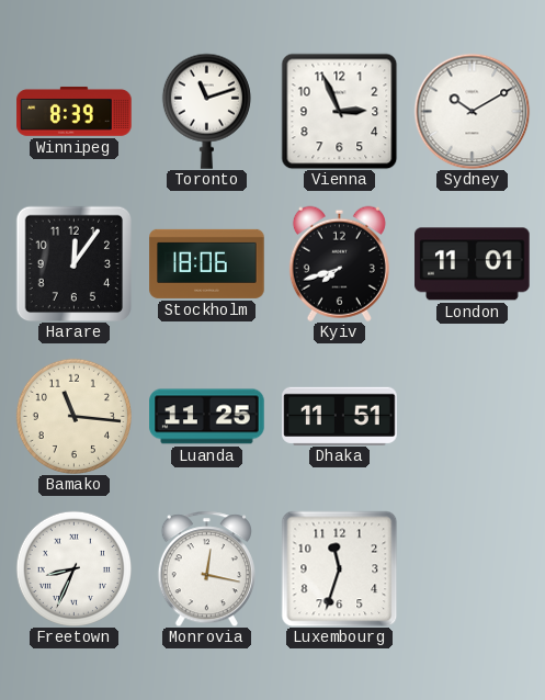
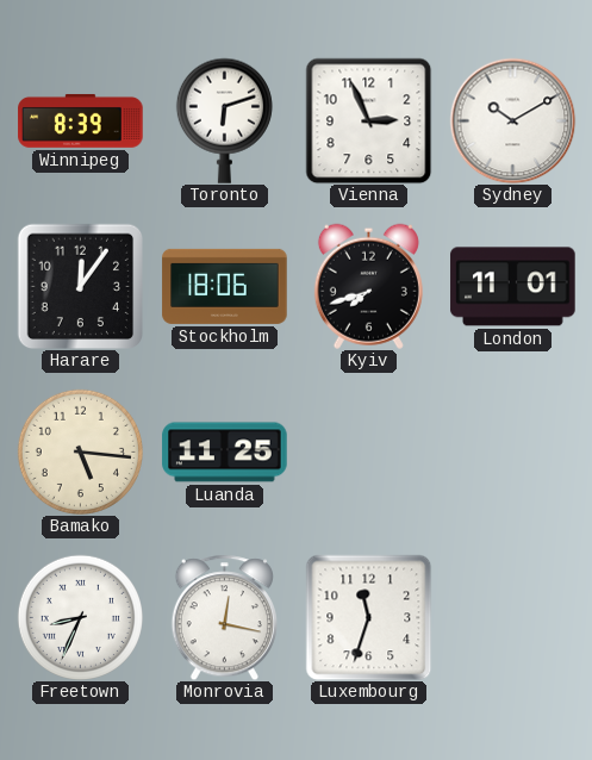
Toronto: 11:12 -> 6:12 (224, 120)
Bamako: 11:16 -> 5:16 (80, 451)
Dhaka: 11:51 -> none (340, 416)
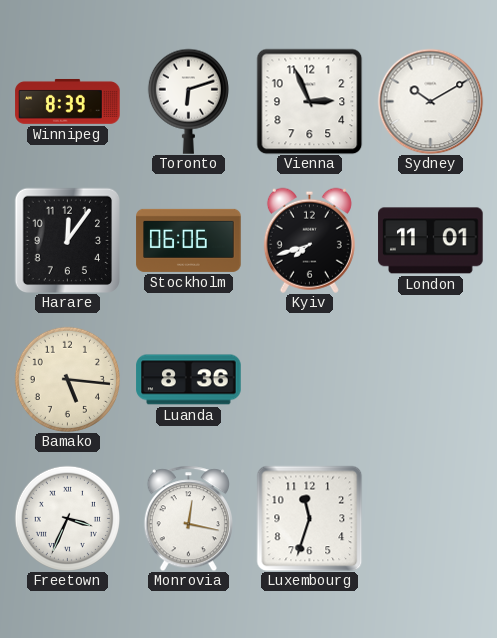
Stockholm: 18:06 -> 06:06 (189, 240)
Luanda: 11:25 -> 8:36 (189, 380)
Freetown: 8:34 -> 3:34 (67, 518)
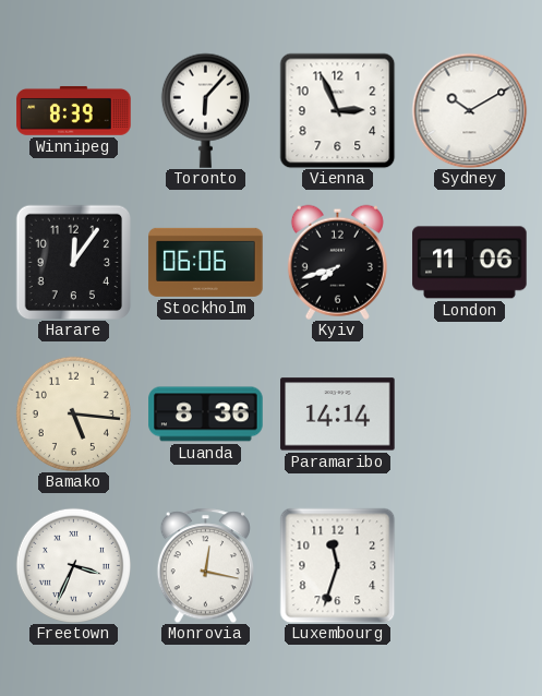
Toronto: 6:12 -> 6:07 (205, 110)
London: 11:01 -> 11:06 (470, 263)
Paramaribo: none -> 14:14 (338, 415)
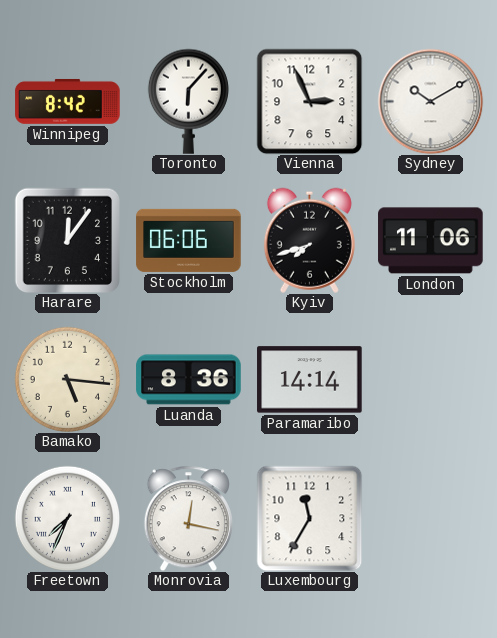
Winnipeg: 8:39 -> 8:42 (68, 102)
Freetown: 3:34 -> 7:34 (67, 518)
Luxembourg: 11:33 -> 11:35 (309, 518)
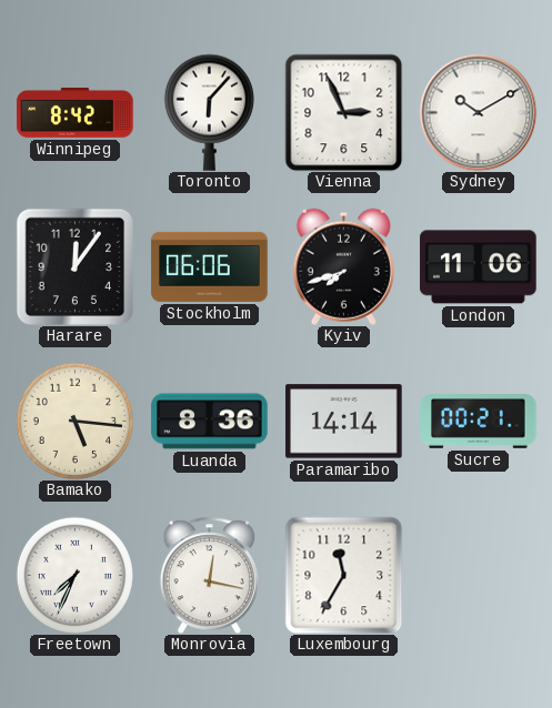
Sucre: none -> 00:21 (479, 422)
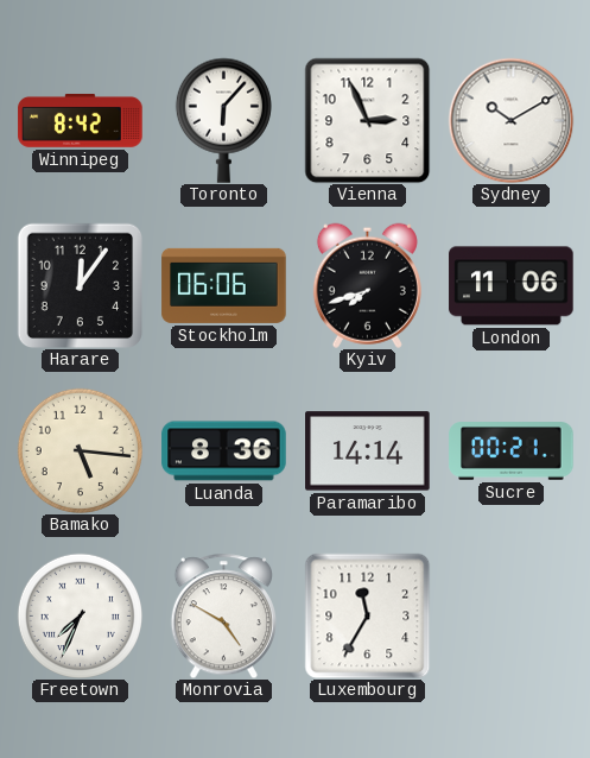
Monrovia: 12:17 -> 4:50 (223, 615)
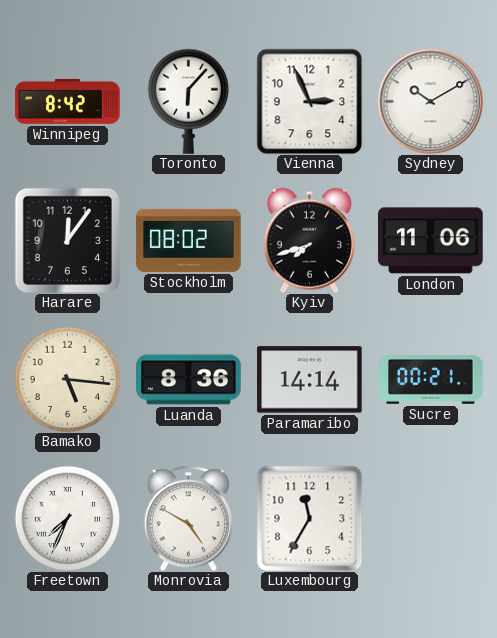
Stockholm: 06:06 -> 08:02 (189, 240)
